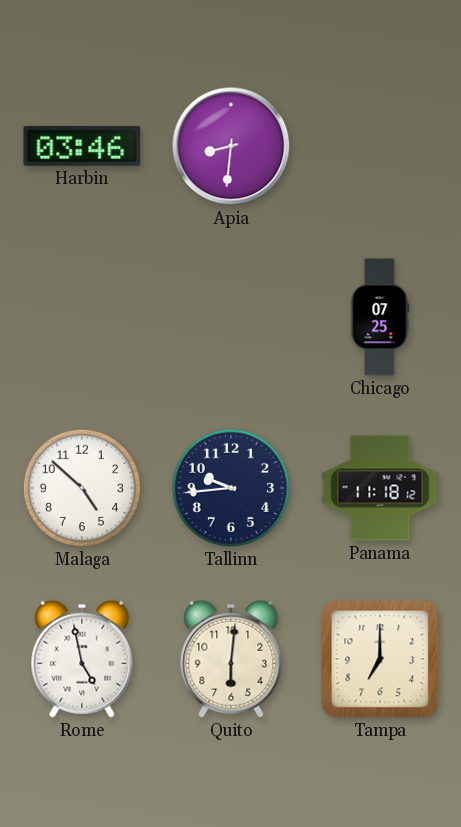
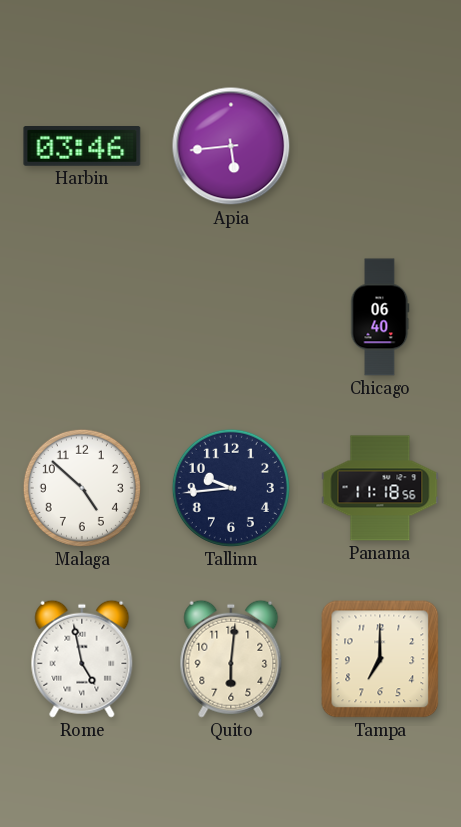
Apia: 8:31 -> 5:44 (231, 146)
Chicago: 07:25 -> 06:40 (380, 317)
Panama: 11:18:12 -> 11:18:56 (380, 488)
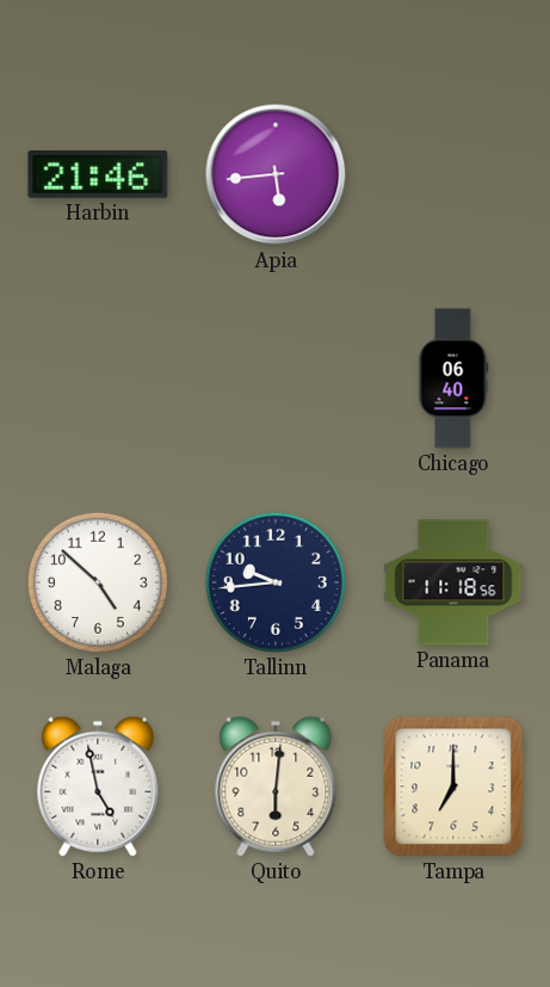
Harbin: 03:46 -> 21:46 (98, 175)
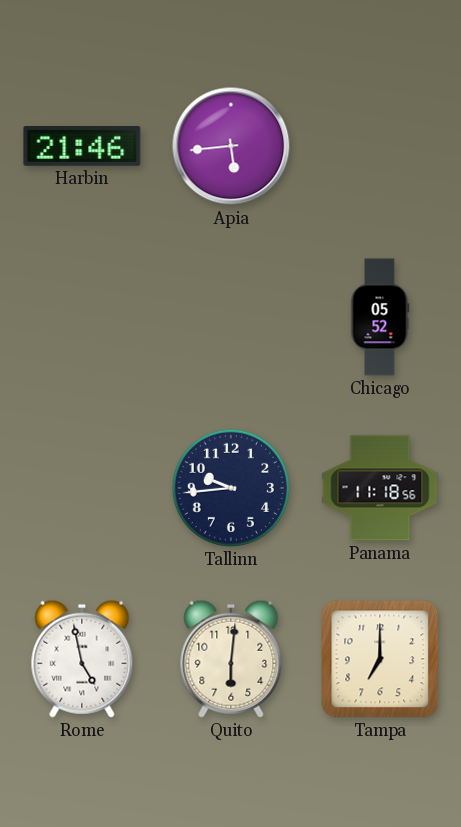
Chicago: 06:40 -> 05:52 (380, 317)
Malaga: 4:52 -> none (98, 582)
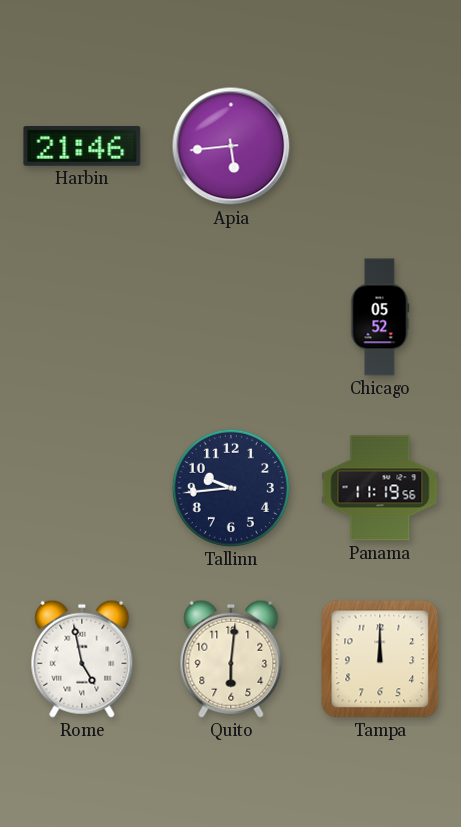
Panama: 11:18 -> 11:19 (380, 488)
Tampa: 7:00 -> 12:00 (380, 659)
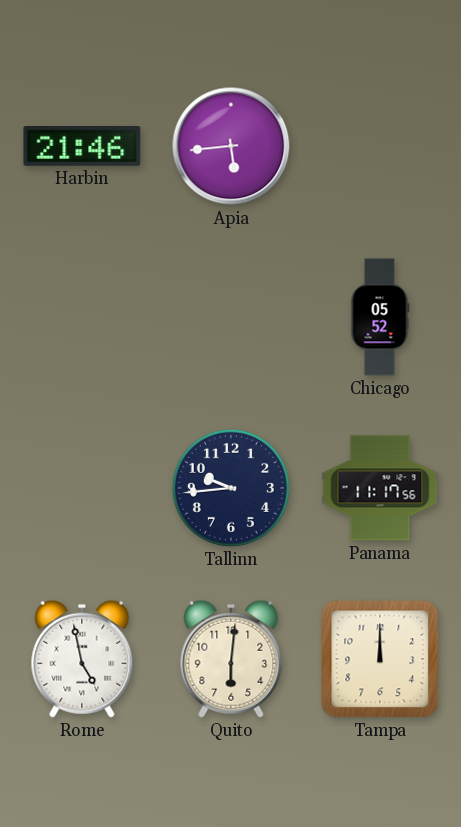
Panama: 11:19 -> 11:17 (380, 488)
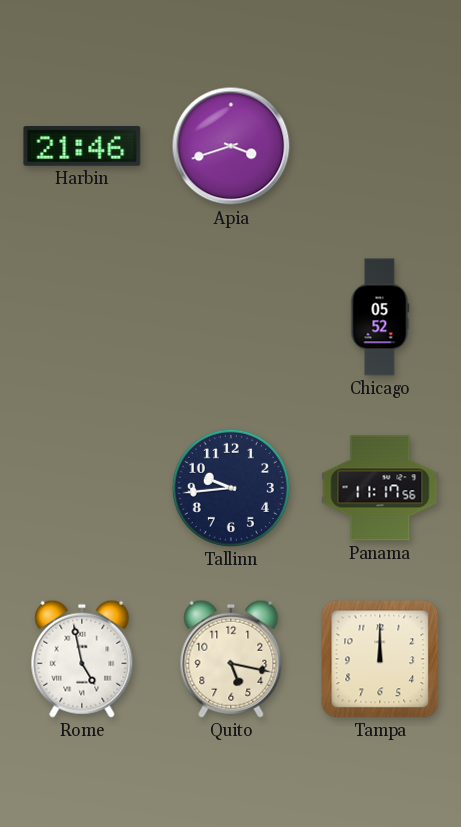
Apia: 5:44 -> 3:42 (231, 146)
Quito: 6:01 -> 5:17 (231, 659)
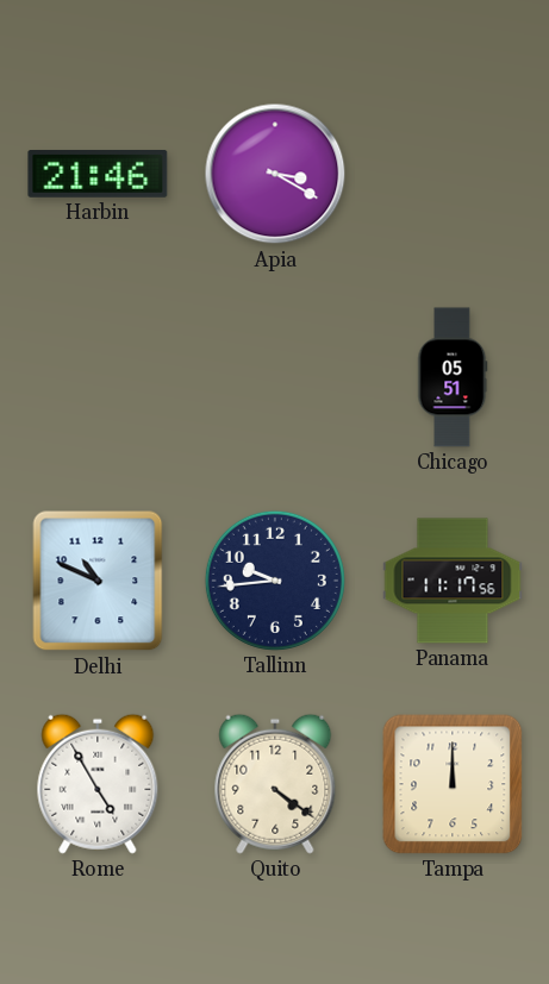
Apia: 3:42 -> 3:20 (275, 174)
Chicago: 05:52 -> 05:51 (453, 377)
Delhi: none -> 10:49 (98, 581)
Rome: 4:58 -> 4:55 (98, 784)
Quito: 5:17 -> 4:21 (275, 784)
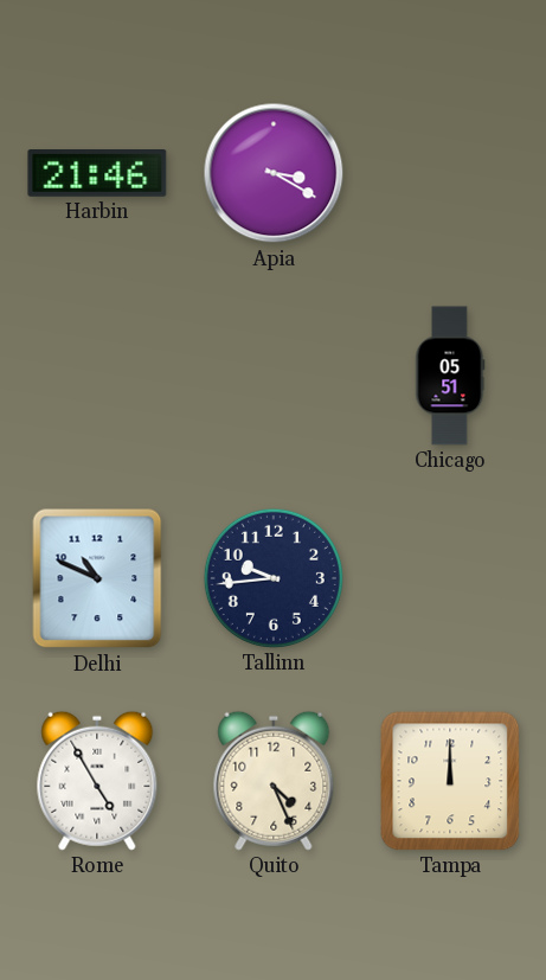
Panama: 11:17 -> none (453, 581)
Quito: 4:21 -> 4:26 (274, 781)
